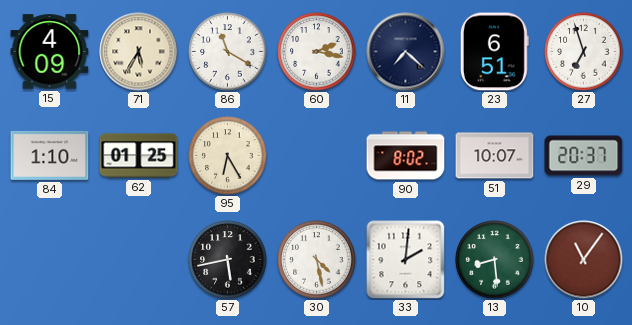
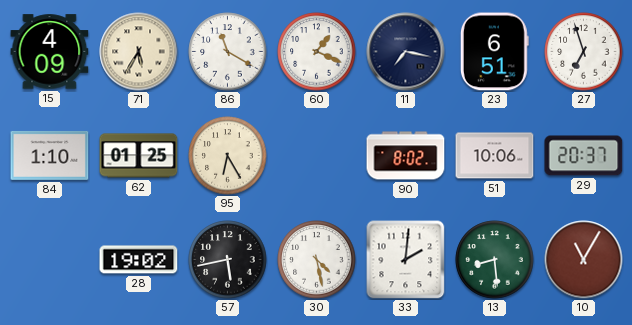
60: 2:17 -> 1:19 (317, 52)
11: 7:22 -> 7:17 (406, 52)
51: 10:07 -> 10:06 (495, 156)
28: none -> 19:02 (139, 260)
10: 11:06 -> 11:05 (584, 260)
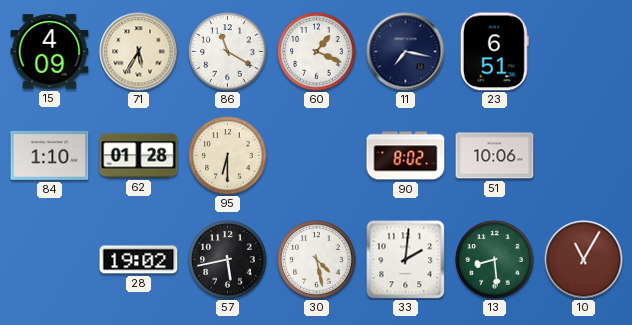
27: 6:57 -> none (584, 52)
62: 01:25 -> 01:28 (139, 156)
95: 6:25 -> 6:30 (228, 156)
29: 20:37 -> none (584, 156)
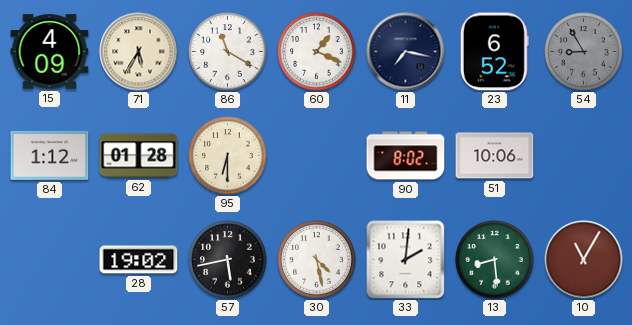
23: 6:51 -> 6:52 (494, 52)
54: none -> 8:55 (584, 52)
84: 1:10 -> 1:12 (50, 155)
